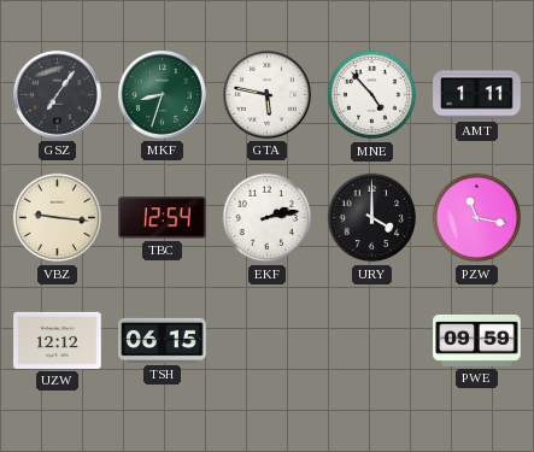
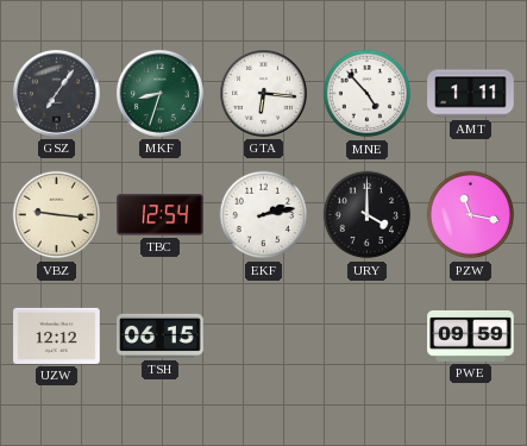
GTA: 5:47 -> 6:16 (263, 93)
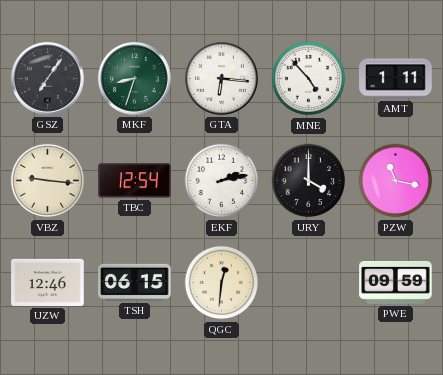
UZW: 12:12 -> 12:46 (48, 282)
QGC: none -> 12:31 (222, 283)
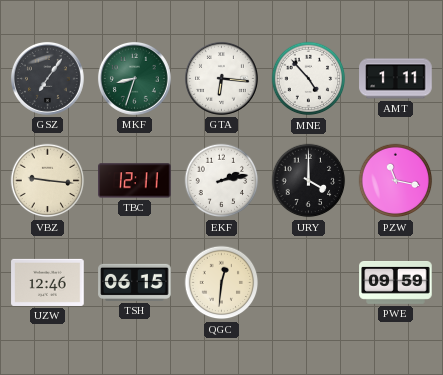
TBC: 12:54 -> 12:11 (135, 181)
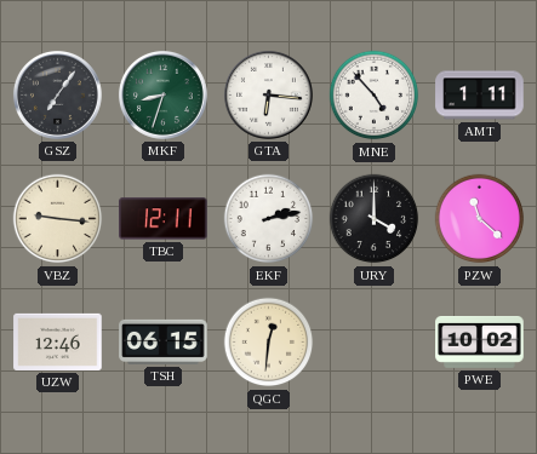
PZW: 11:17 -> 11:22 (480, 219)
PWE: 09:59 -> 10:02 (480, 343)
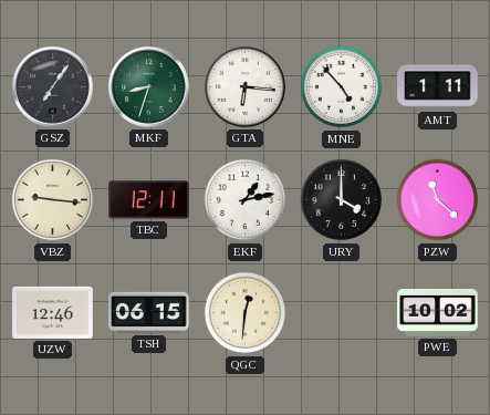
EKF: 2:13 -> 1:13 (246, 200)
